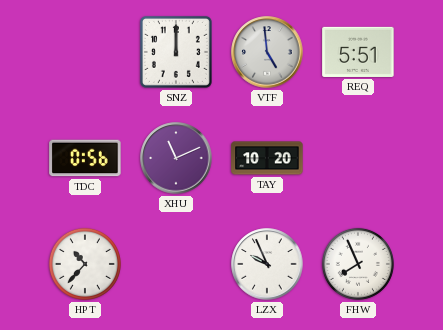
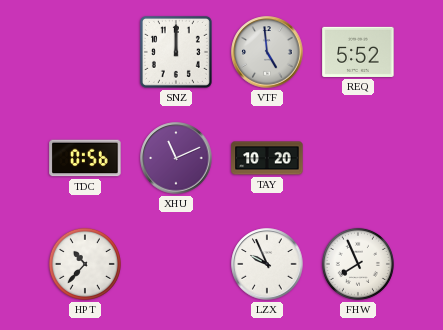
REQ: 5:51 -> 5:52 (358, 52)
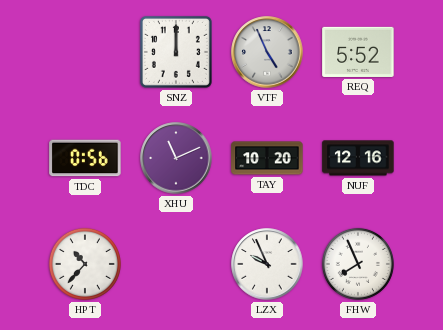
VTF: 4:59 -> 4:56 (267, 52)
NUF: none -> 12:16 (358, 158)
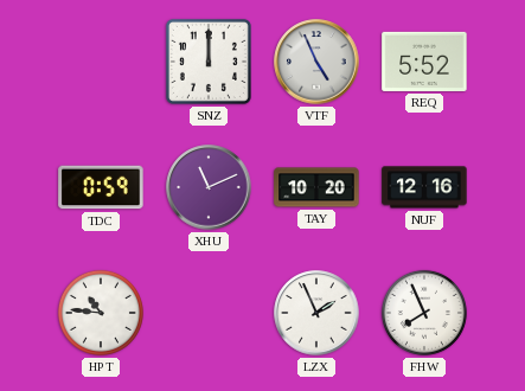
TDC: 0:56 -> 0:59 (101, 187)
HPT: 10:37 -> 10:46 (101, 313)
LZX: 9:56 -> 1:56 (316, 313)
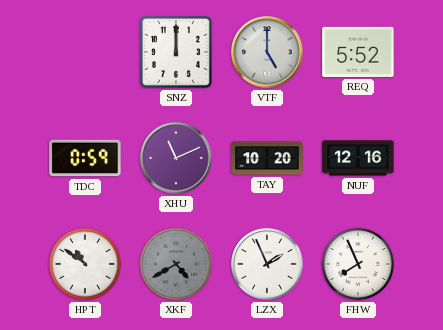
VTF: 4:56 -> 5:00 (267, 52)
HPT: 10:46 -> 10:51 (85, 264)
XKF: none -> 4:40 (176, 264)
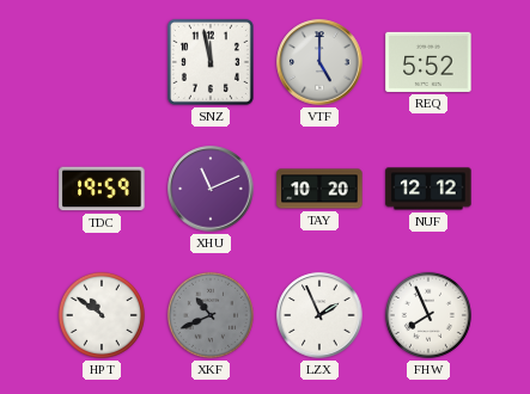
SNZ: 12:00 -> 11:58 (211, 62)
TDC: 0:59 -> 19:59 (102, 189)
NUF: 12:16 -> 12:12 (428, 189)
XKF: 4:40 -> 10:41 (211, 315)
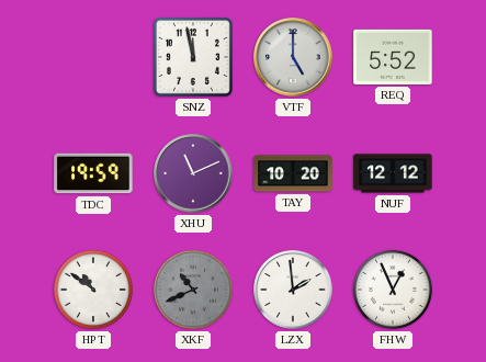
LZX: 1:56 -> 1:59 (293, 290)
FHW: 7:56 -> 12:56 (393, 290)
